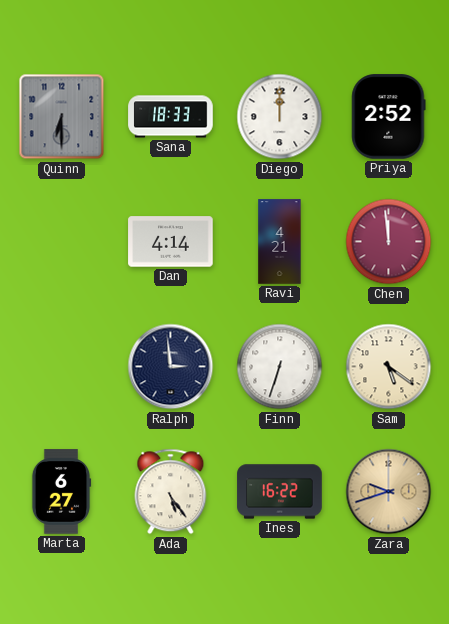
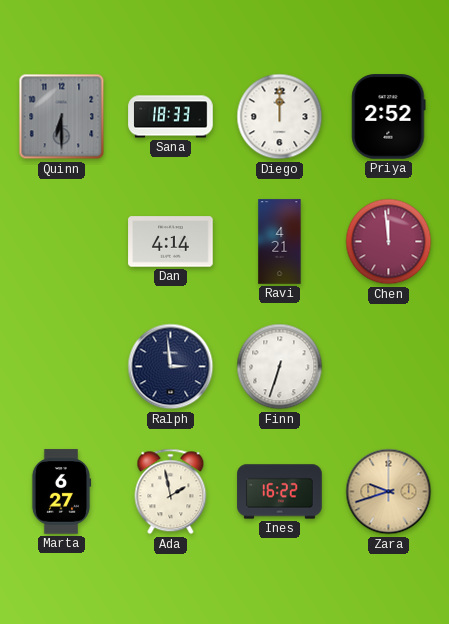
Sam: 5:21 -> none (389, 367)
Ada: 5:24 -> 1:58 (171, 492)
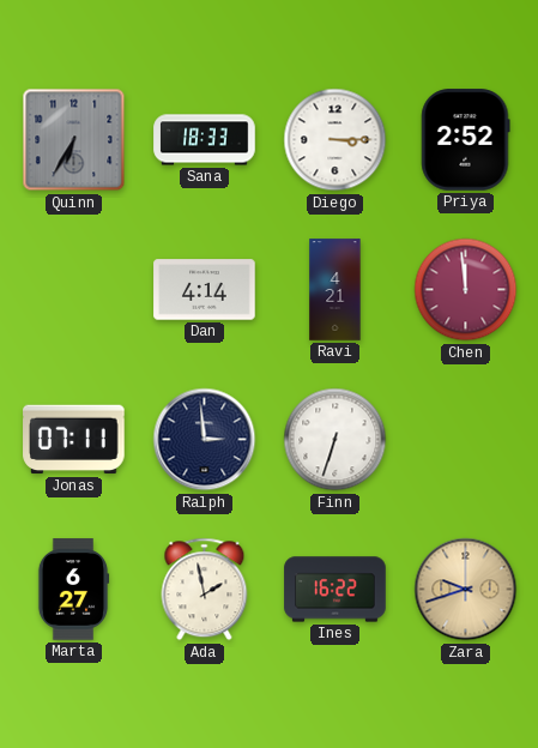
Quinn: 6:30 -> 6:35 (74, 140)
Diego: 12:00 -> 3:15 (336, 140)
Jonas: none -> 07:11 (74, 440)
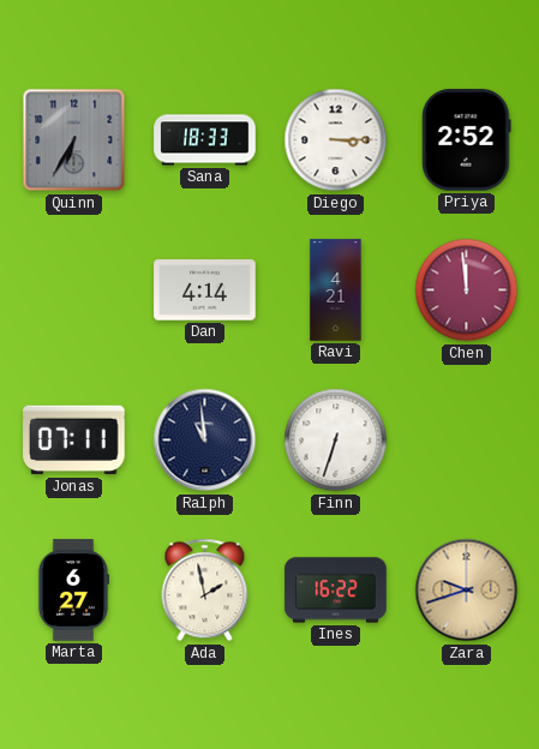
Ralph: 2:59 -> 10:59 (205, 441)
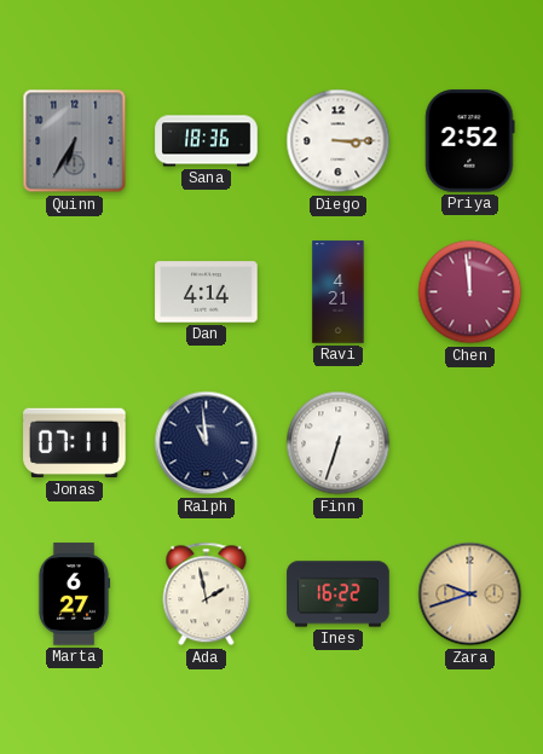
Sana: 18:33 -> 18:36 (207, 141)
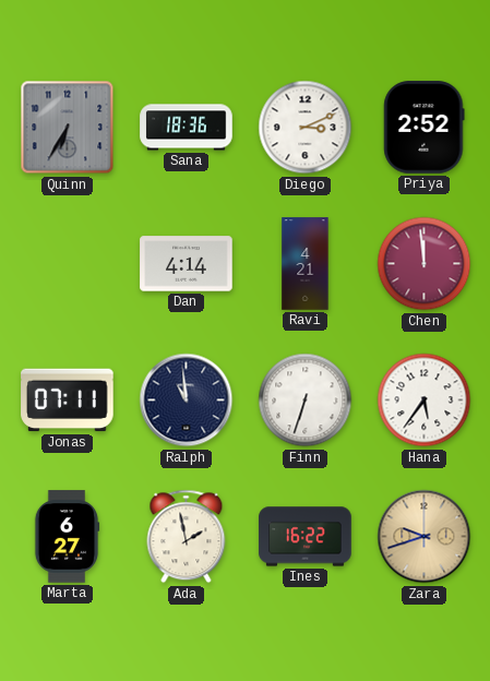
Diego: 3:15 -> 3:11 (306, 128)
Hana: none -> 5:36 (425, 401)
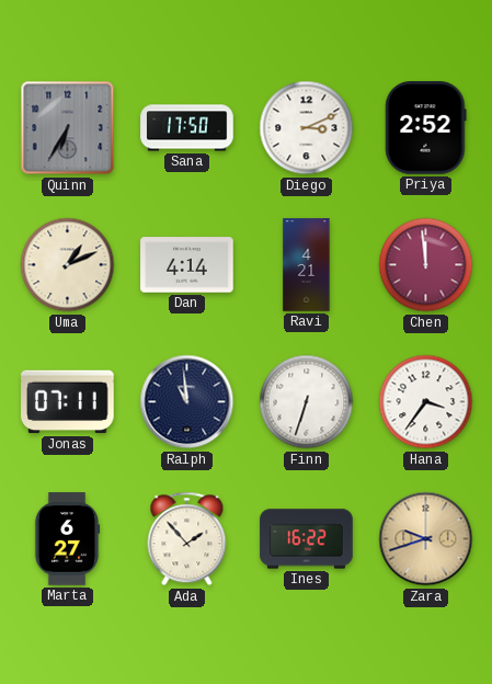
Sana: 18:36 -> 17:50 (187, 128)
Uma: none -> 1:11 (68, 265)
Hana: 5:36 -> 3:36 (426, 402)
Ada: 1:58 -> 1:53 (187, 539)
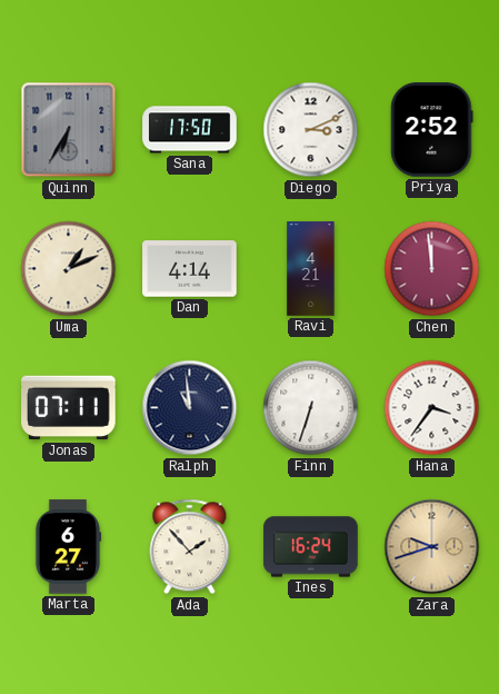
Ines: 16:22 -> 16:24 (311, 547)
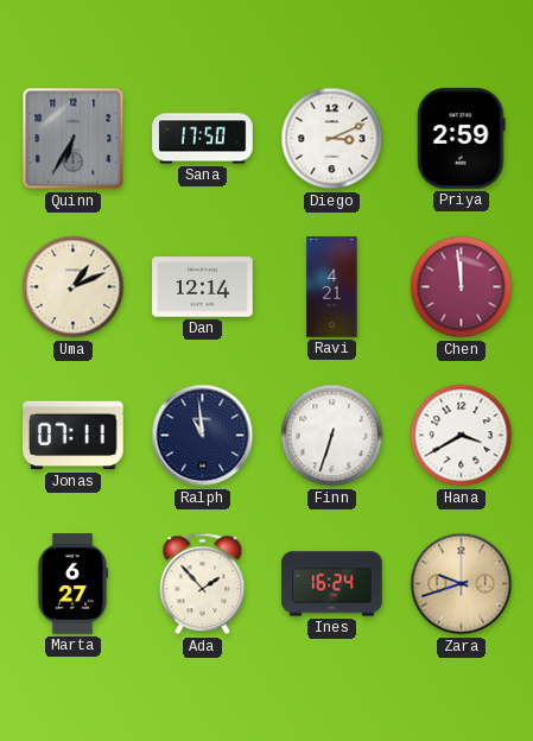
Priya: 2:52 -> 2:59 (462, 139)
Dan: 4:14 -> 12:14 (203, 287)
Hana: 3:36 -> 3:40 (462, 436)
